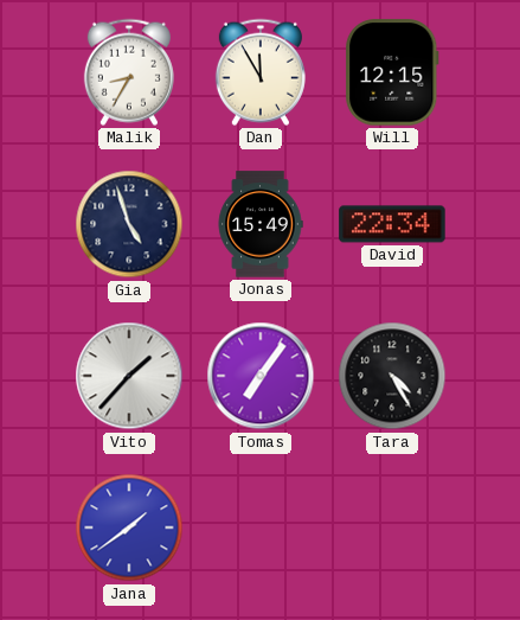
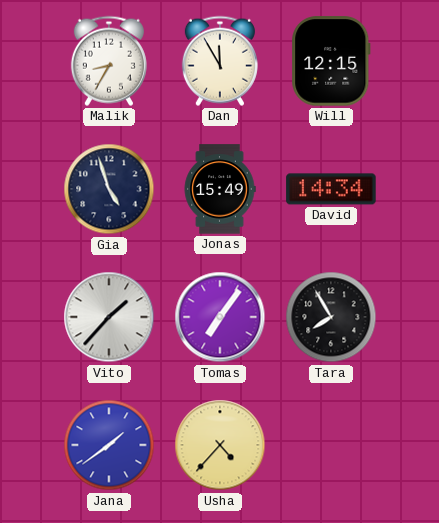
David: 22:34 -> 14:34 (331, 189)
Tara: 4:25 -> 7:55 (331, 317)
Usha: none -> 4:37 (220, 445)
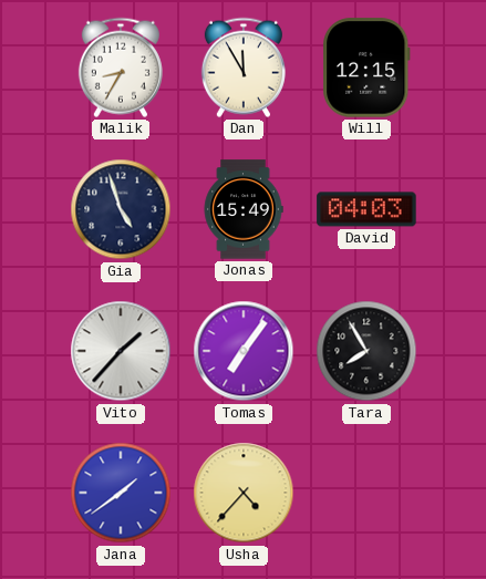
David: 14:34 -> 04:03 (366, 209)
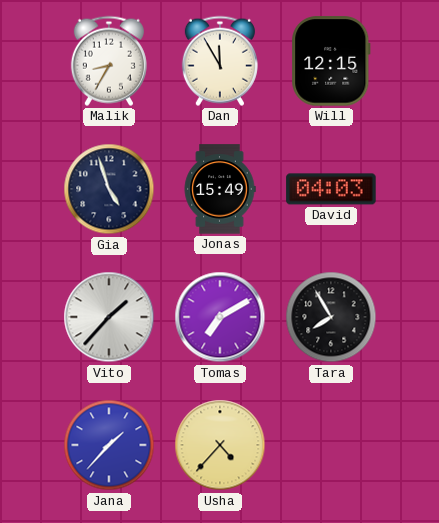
Tomas: 7:06 -> 7:10 (220, 317)
Jana: 1:39 -> 1:37 (109, 445)
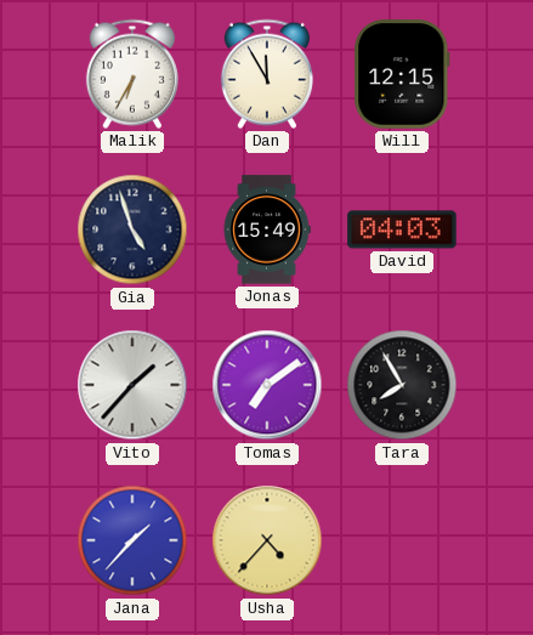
Malik: 8:35 -> 6:35 (132, 74)
Tomas: 7:10 -> 7:09 (267, 385)
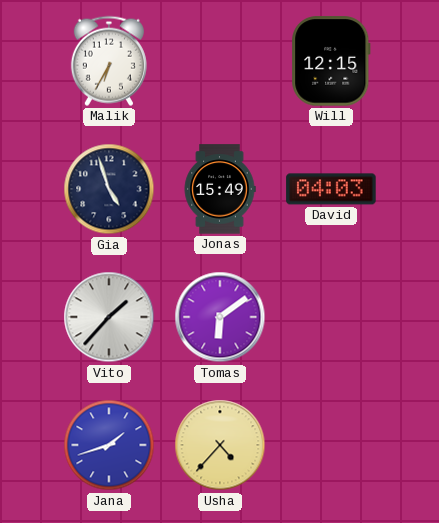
Dan: 11:55 -> none (267, 74)
Tomas: 7:09 -> 6:09 (220, 317)
Tara: 7:55 -> none (402, 385)
Jana: 1:37 -> 1:42 (109, 445)
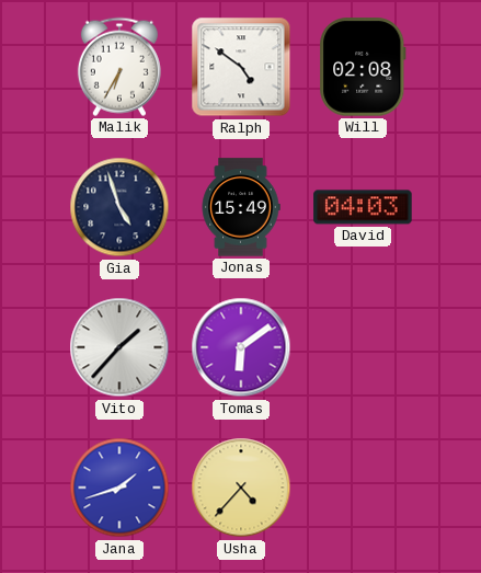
Ralph: none -> 4:51 (241, 67)
Will: 12:15 -> 02:08 (363, 67)
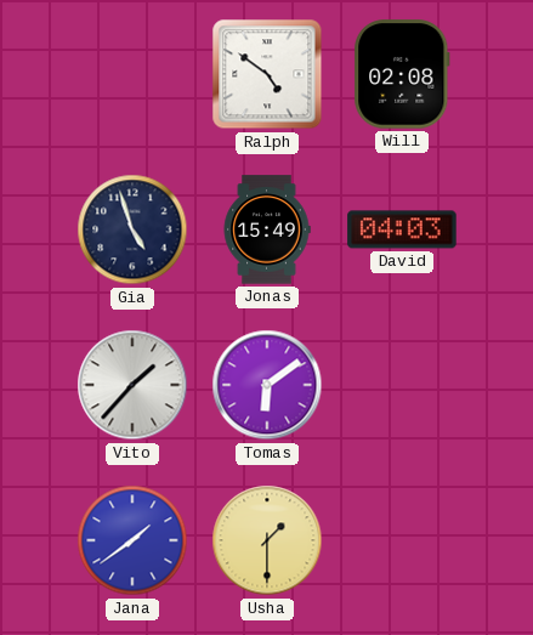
Malik: 6:35 -> none (119, 67)
Jana: 1:42 -> 1:39 (132, 540)
Usha: 4:37 -> 1:30 (267, 540)
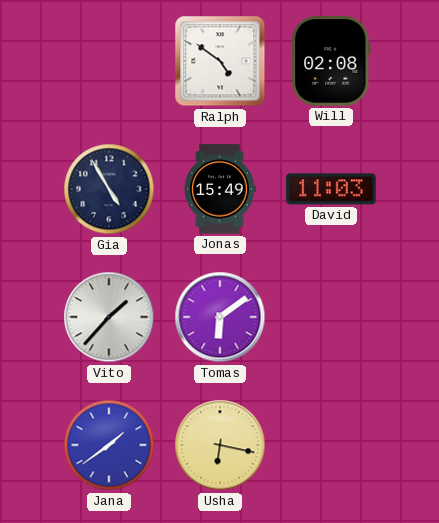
Gia: 4:57 -> 4:55 (109, 189)
David: 04:03 -> 11:03 (331, 189)
Usha: 1:30 -> 6:17 (220, 445)
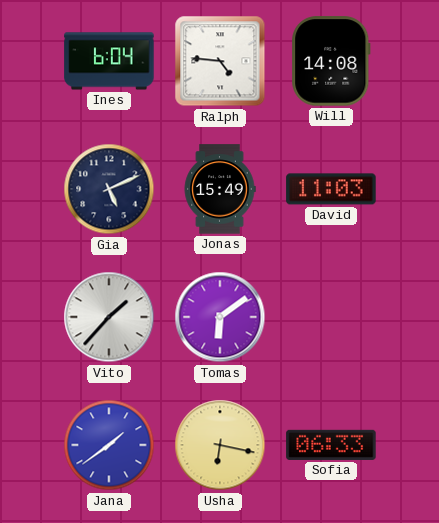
Ines: none -> 6:04 (109, 61)
Ralph: 4:51 -> 4:46 (220, 61)
Will: 02:08 -> 14:08 (331, 61)
Gia: 4:55 -> 5:11 (109, 189)
Sofia: none -> 06:33 (331, 445)
